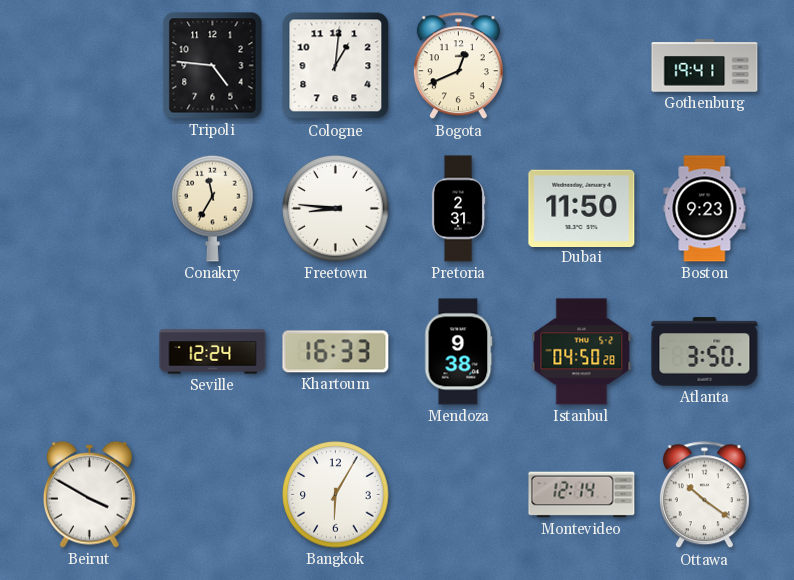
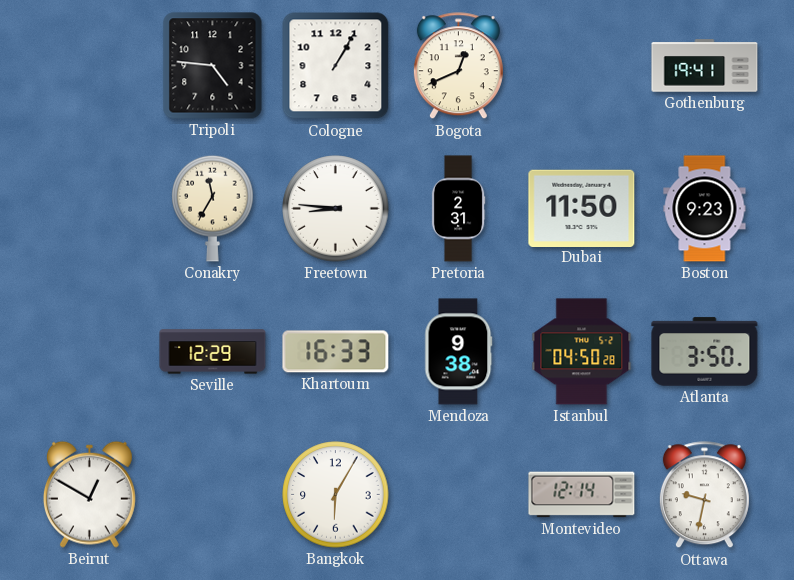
Cologne: 1:01 -> 1:05 (336, 66)
Seville: 12:24 -> 12:29 (213, 352)
Beirut: 3:50 -> 12:50 (89, 494)
Ottawa: 10:21 -> 9:32 (704, 495)
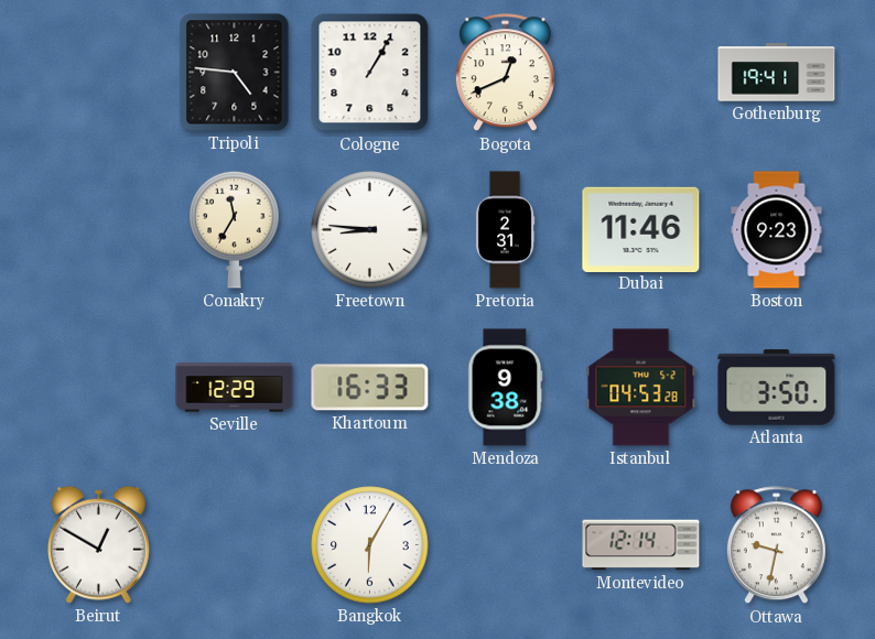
Dubai: 11:50 -> 11:46 (641, 229)
Istanbul: 04:50 -> 04:53 (641, 388)
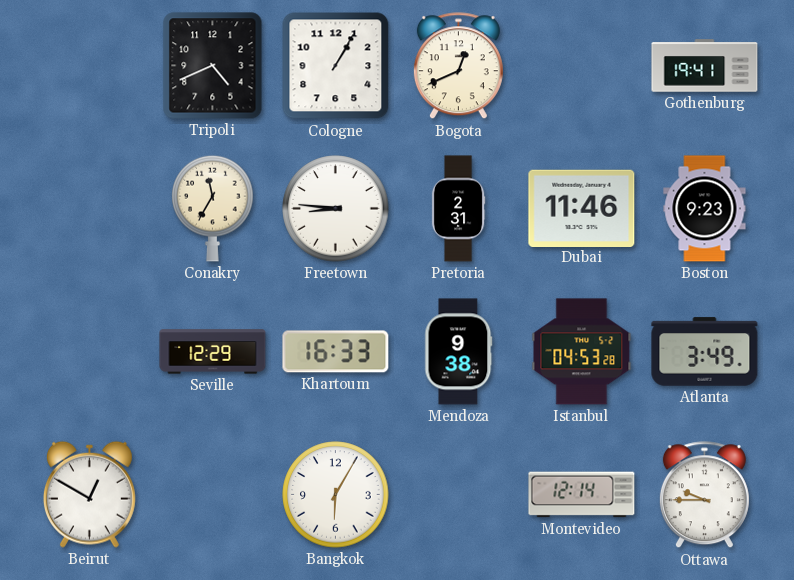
Tripoli: 4:46 -> 4:41 (213, 66)
Atlanta: 3:50 -> 3:49 (705, 352)
Ottawa: 9:32 -> 9:45 (704, 495)
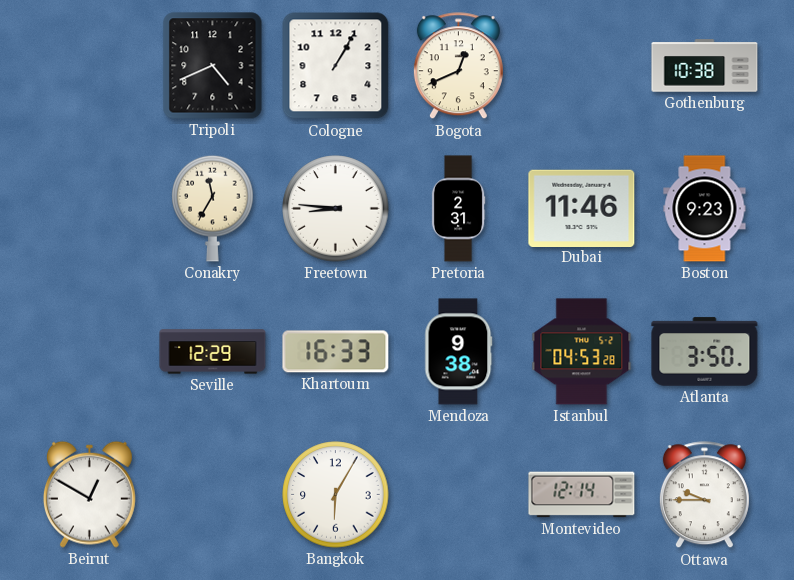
Gothenburg: 19:41 -> 10:38 (705, 66)
Atlanta: 3:49 -> 3:50 (705, 352)
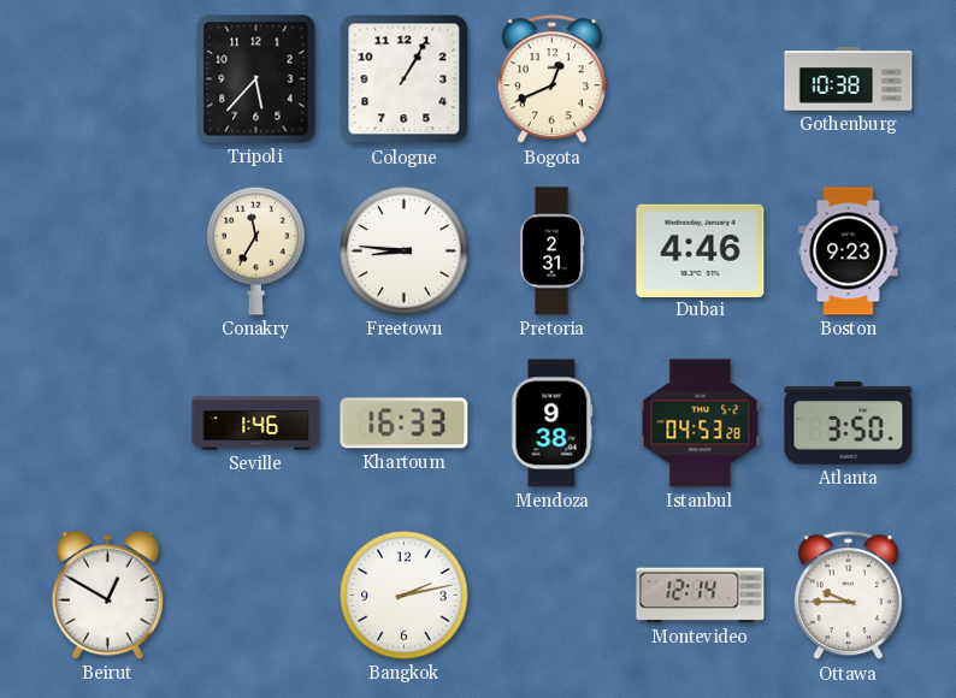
Tripoli: 4:41 -> 5:37 (256, 79)
Dubai: 11:46 -> 4:46 (701, 250)
Seville: 12:29 -> 1:46 (256, 424)
Bangkok: 6:05 -> 2:13 (405, 596)
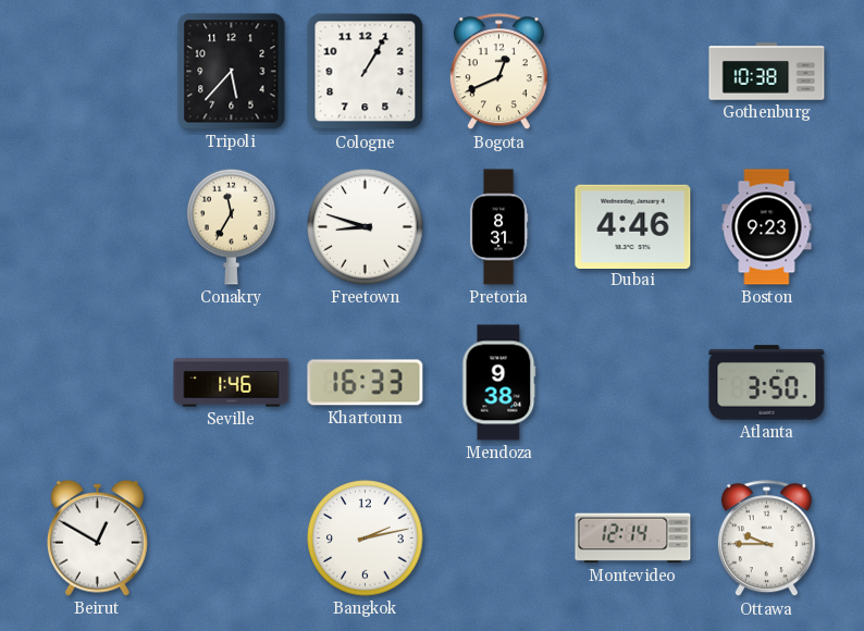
Freetown: 8:46 -> 8:48 (366, 227)
Pretoria: 2:31 -> 8:31 (498, 227)
Istanbul: 04:53 -> none (701, 424)
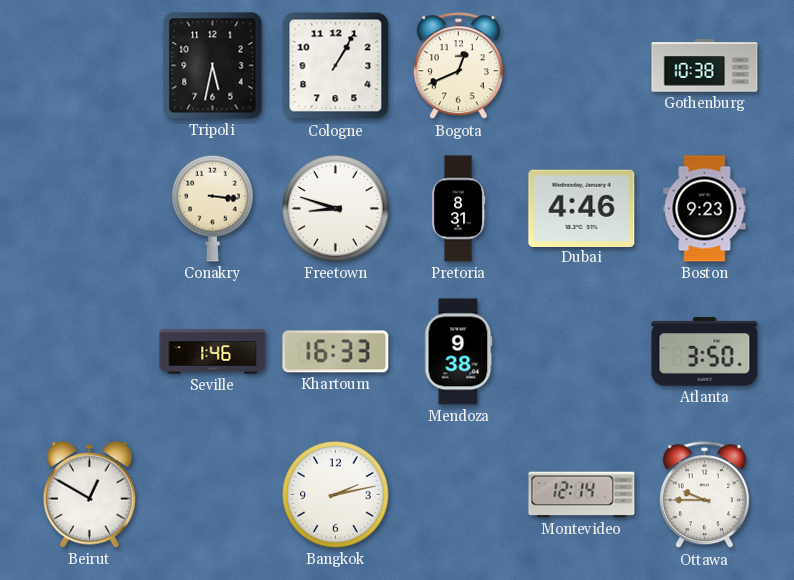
Tripoli: 5:37 -> 5:32 (213, 66)
Conakry: 11:35 -> 3:16 (213, 208)
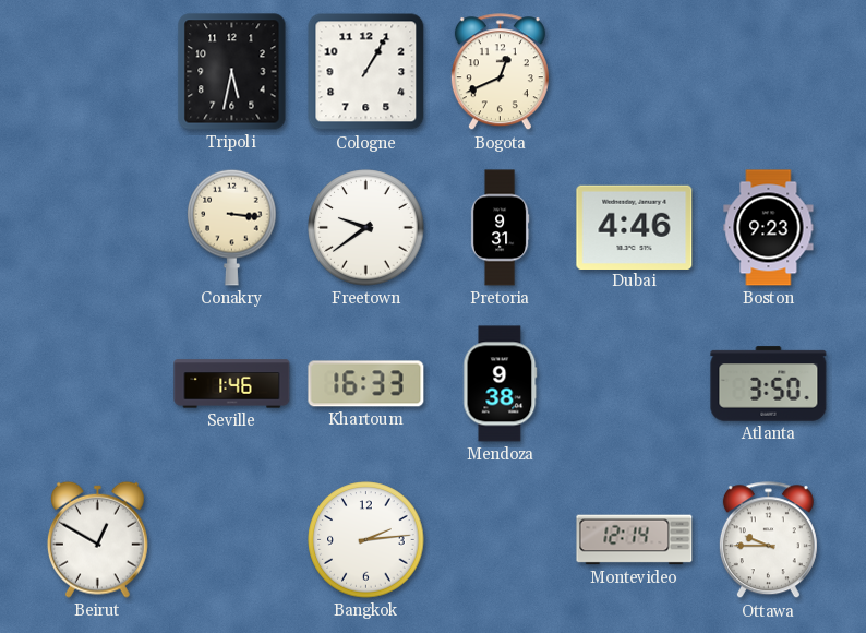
Gothenburg: 10:38 -> none (705, 66)
Freetown: 8:48 -> 9:39 (366, 228)
Pretoria: 8:31 -> 9:31 (500, 228)
Bangkok: 2:13 -> 2:14 (366, 540)
